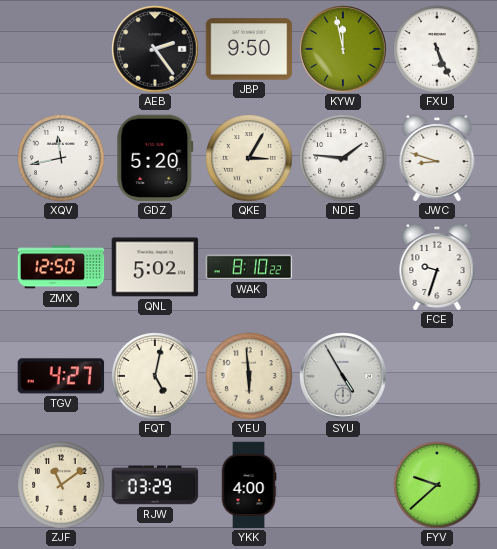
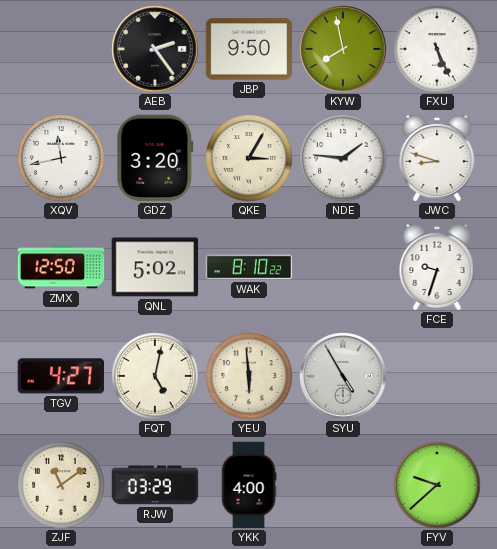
KYW: 11:58 -> 7:58 (343, 49)
GDZ: 5:20 -> 3:20 (155, 158)
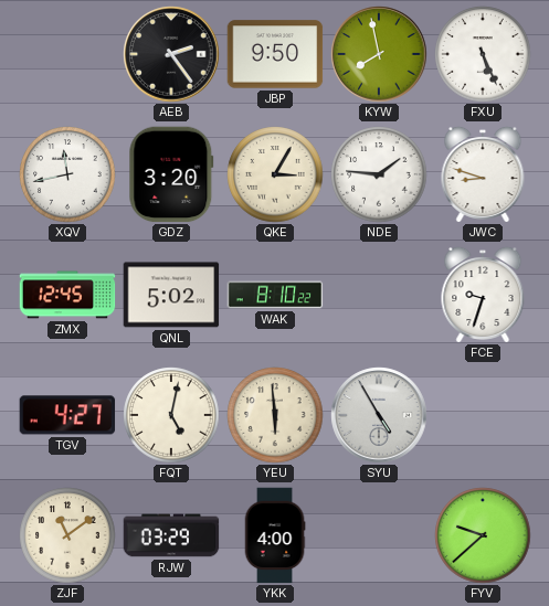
ZMX: 12:50 -> 12:45 (67, 295)
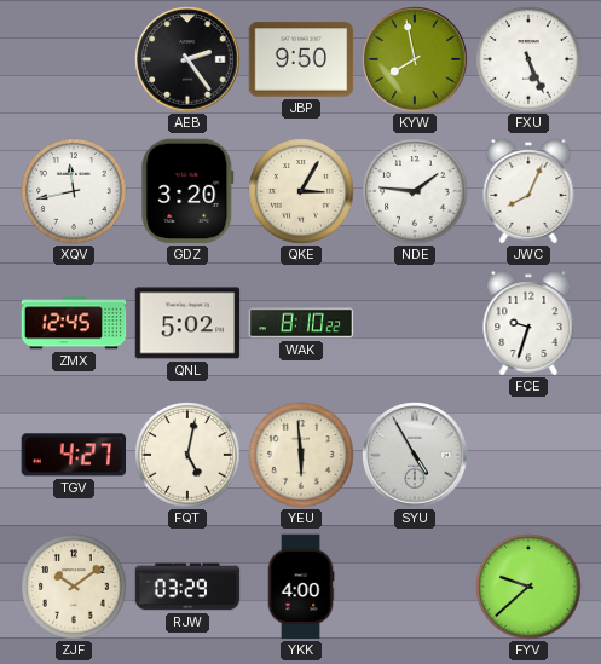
JWC: 8:48 -> 8:04 (528, 191)
ZJF: 11:09 -> 10:09 (74, 587)
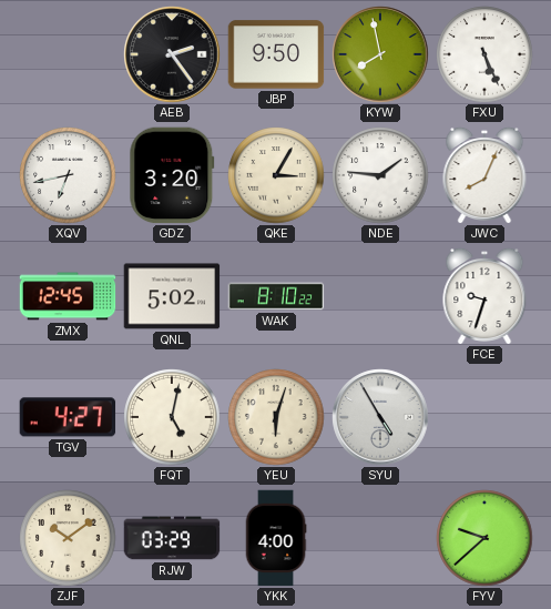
XQV: 11:43 -> 6:43 (68, 175)
YEU: 5:59 -> 6:03 (276, 417)
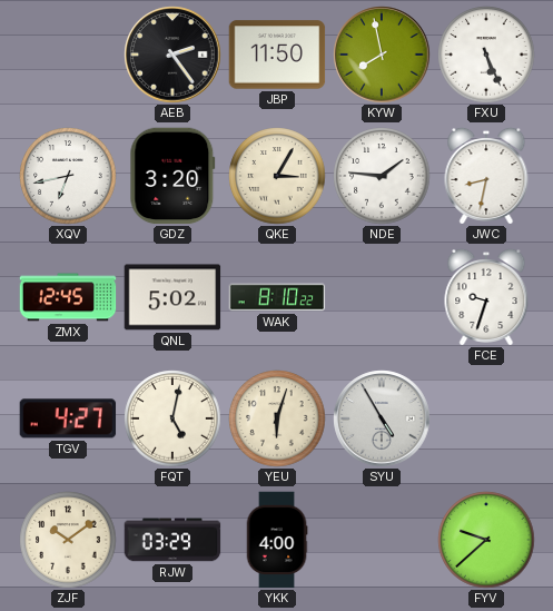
JBP: 9:50 -> 11:50 (277, 55)
JWC: 8:04 -> 8:32 (486, 176)
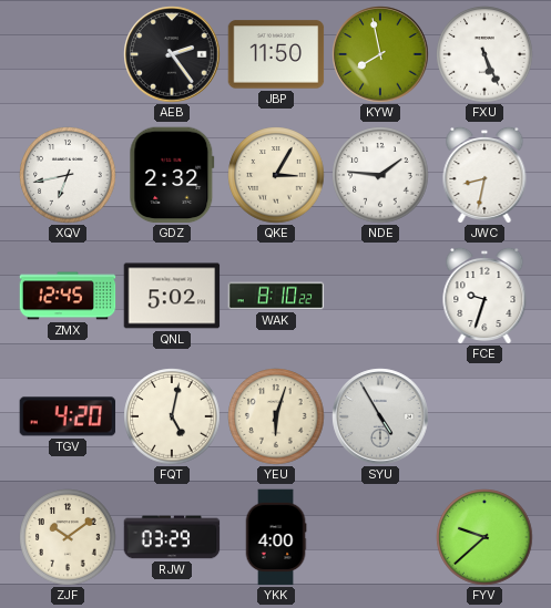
GDZ: 3:20 -> 2:32 (172, 175)
TGV: 4:27 -> 4:20 (68, 416)
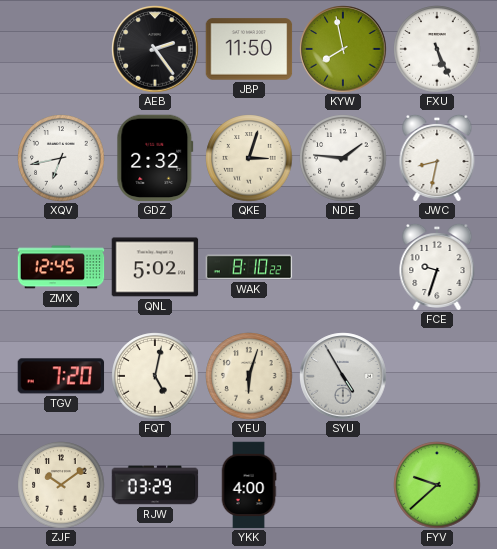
QKE: 3:05 -> 3:03 (249, 158)
TGV: 4:20 -> 7:20 (61, 376)
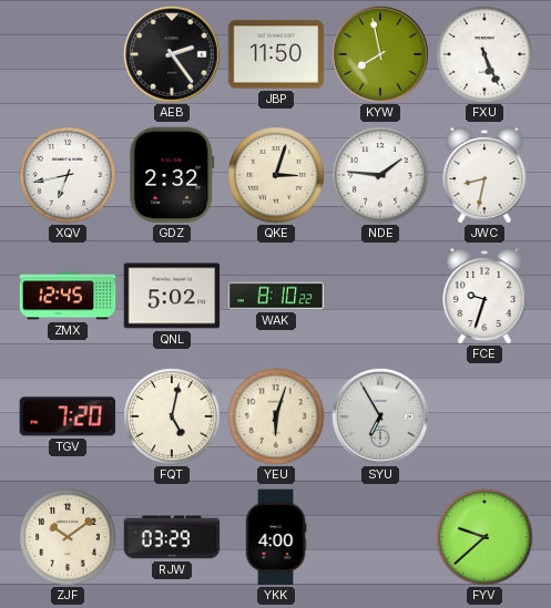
SYU: 4:55 -> 6:55 (380, 416)
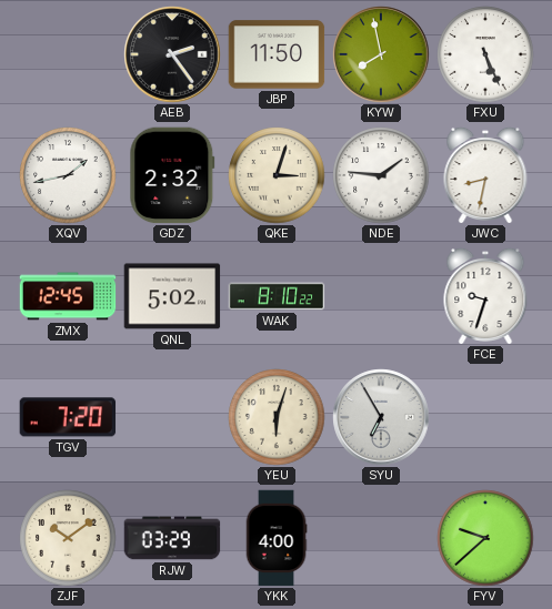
XQV: 6:43 -> 1:43 (68, 175)
FQT: 5:02 -> none (172, 416)
